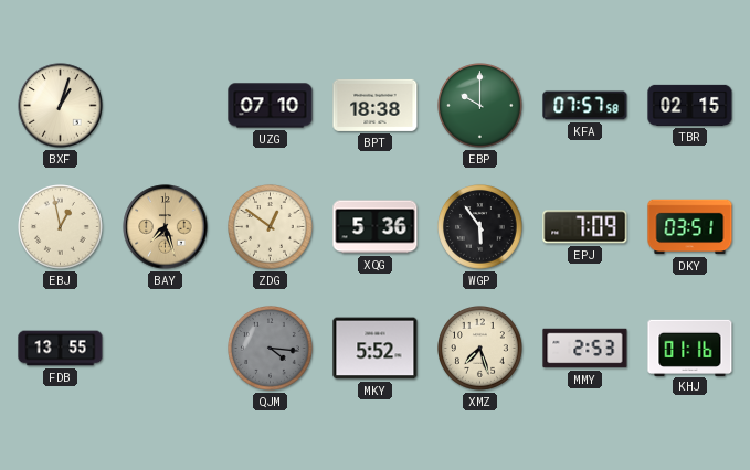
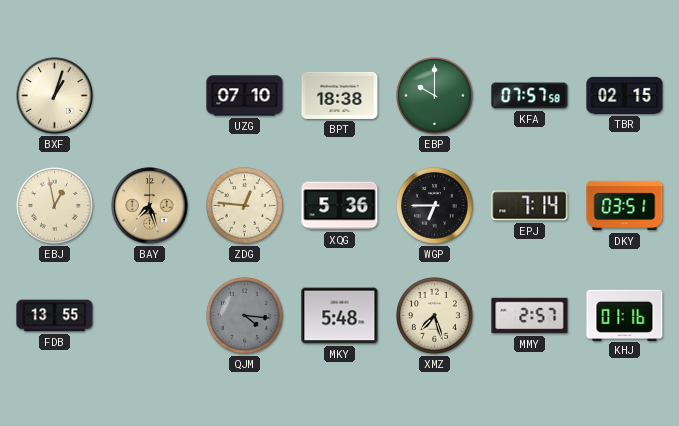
ZDG: 12:51 -> 12:46 (245, 206)
WGP: 5:54 -> 6:45 (435, 206)
EPJ: 7:09 -> 7:14 (530, 206)
MKY: 5:52 -> 5:48 (340, 316)
MMY: 2:53 -> 2:57 (530, 316)
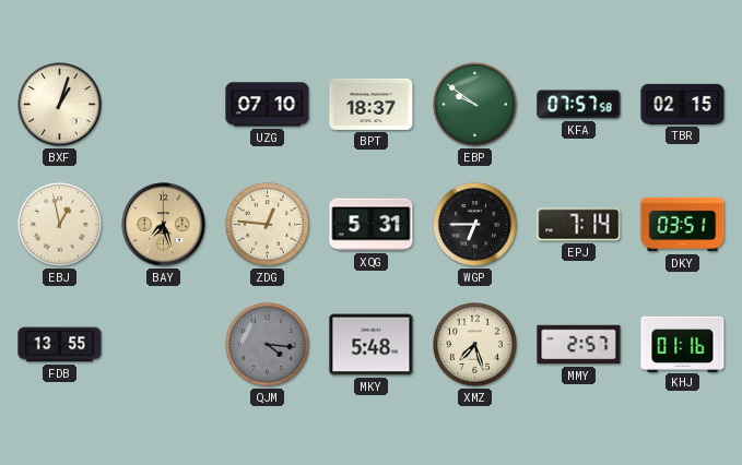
BPT: 18:38 -> 18:37 (372, 104)
EBP: 10:00 -> 9:51 (475, 105)
XQG: 5:36 -> 5:31 (372, 225)
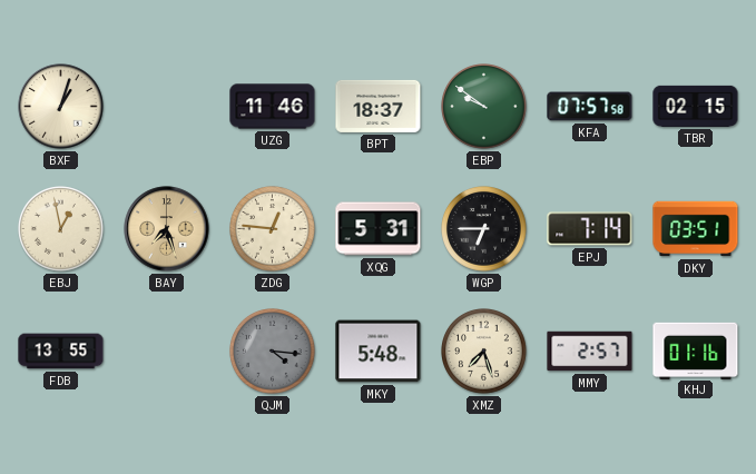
UZG: 07:10 -> 11:46 (273, 107)
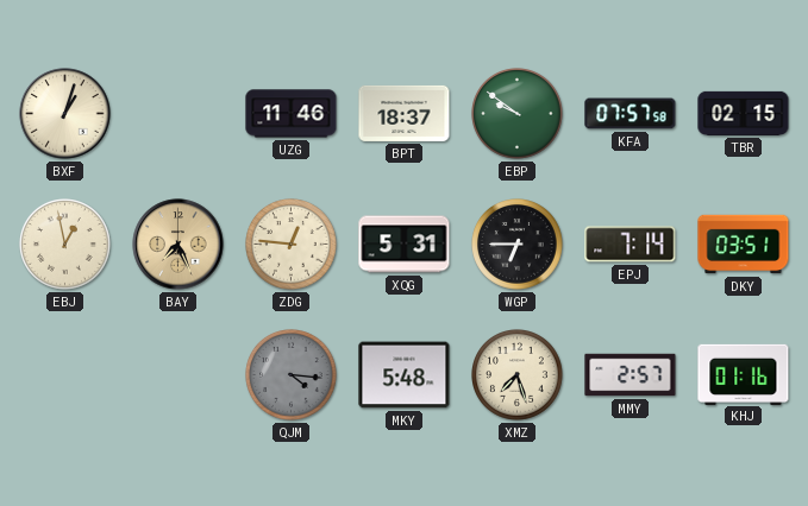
BAY: 7:27 -> 7:26 (178, 245)
FDB: 13:55 -> none (61, 352)
